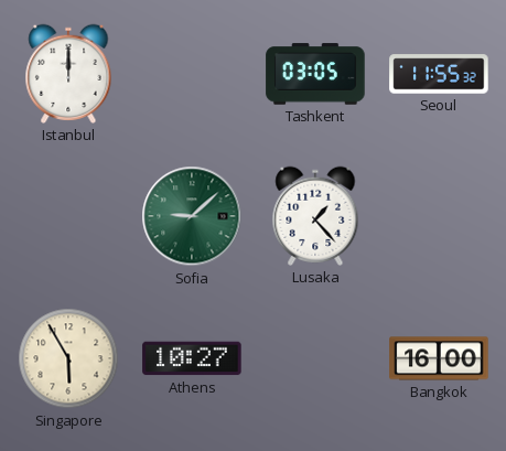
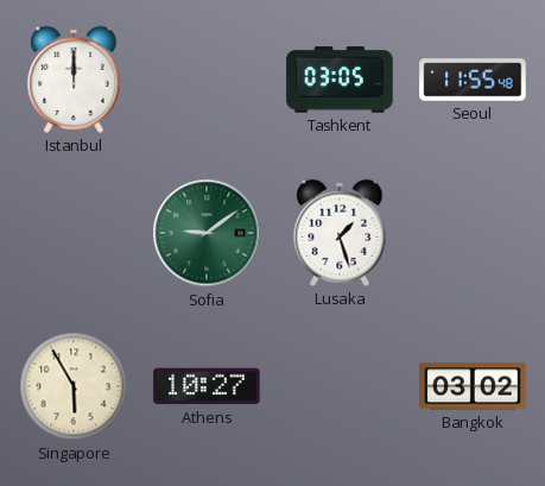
Seoul: 11:55:32 -> 11:55:48 (473, 80)
Sofia: 9:08 -> 9:09 (207, 233)
Lusaka: 1:23 -> 1:27 (340, 233)
Bangkok: 16:00 -> 03:02 (473, 386)
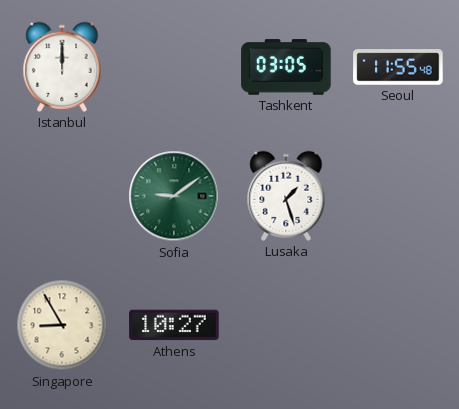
Singapore: 5:55 -> 8:55 (62, 325)
Bangkok: 03:02 -> none (473, 386)
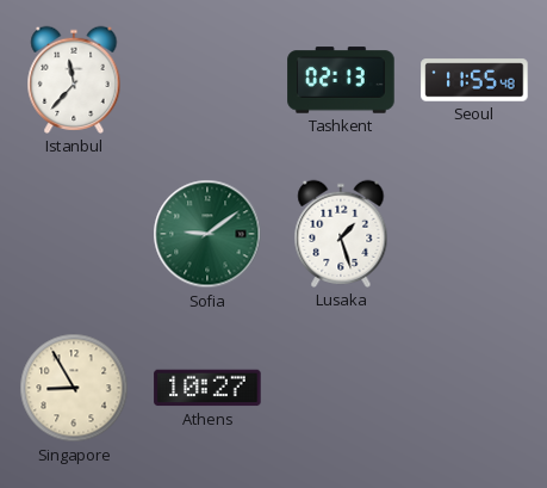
Istanbul: 12:00 -> 11:37 (74, 80)
Tashkent: 03:05 -> 02:13 (341, 80)
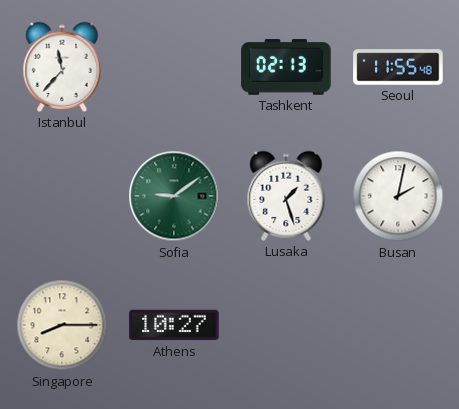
Busan: none -> 2:02 (398, 196)
Singapore: 8:55 -> 8:15 (62, 325)
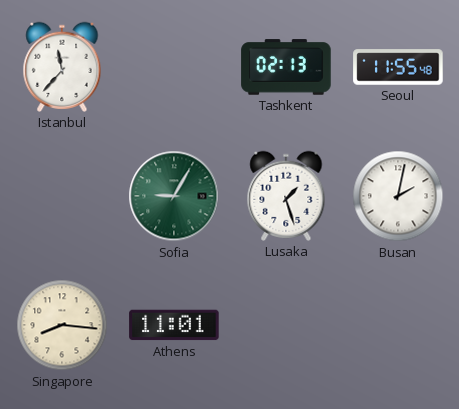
Sofia: 9:09 -> 9:05 (174, 196)
Singapore: 8:15 -> 8:16 (62, 325)
Athens: 10:27 -> 11:01 (174, 325)
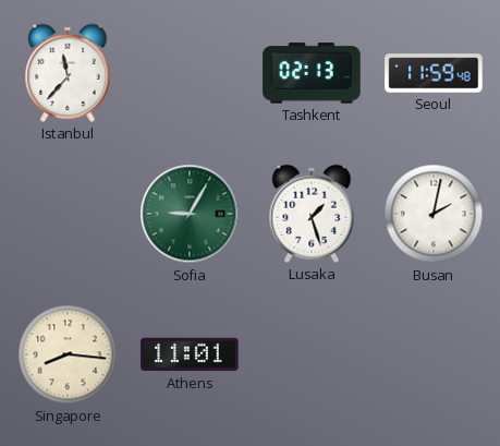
Seoul: 11:55 -> 11:59 (434, 73)
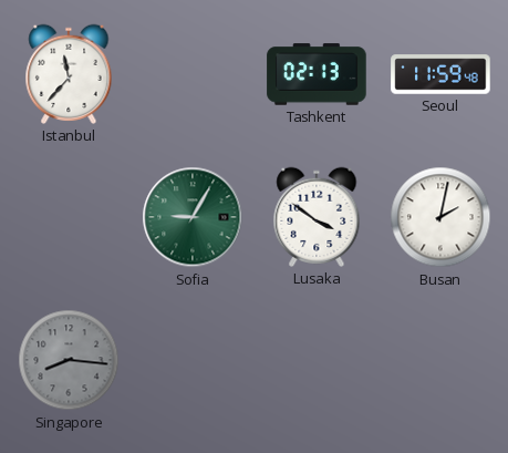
Lusaka: 1:27 -> 3:51 (317, 217)
Singapore dial: cream -> grey (69, 360)
Athens: 11:01 -> none (190, 354)
